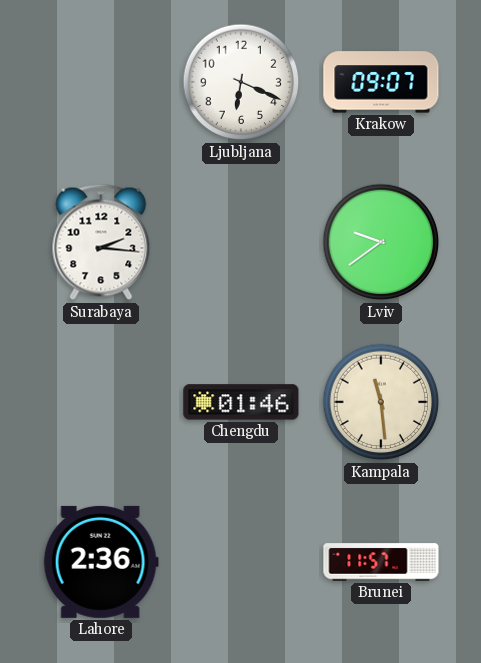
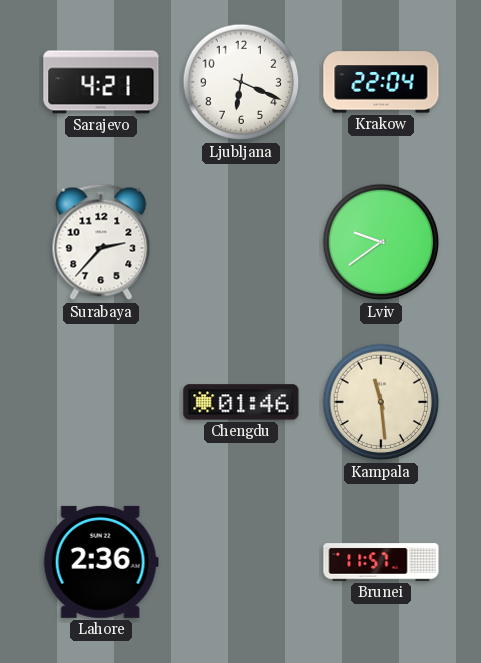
Sarajevo: none -> 4:21 (101, 82)
Krakow: 09:07 -> 22:04 (381, 82)
Surabaya: 2:16 -> 2:37 (101, 242)
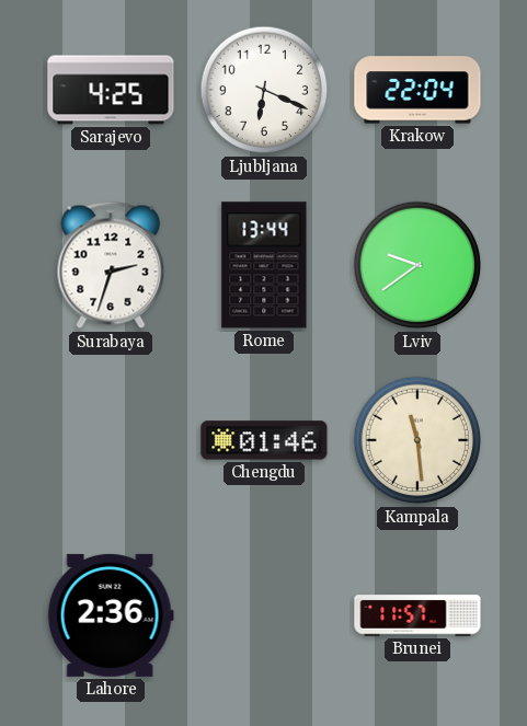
Sarajevo: 4:21 -> 4:25 (111, 90)
Surabaya: 2:37 -> 2:33 (111, 265)
Rome: none -> 13:44 (264, 265)
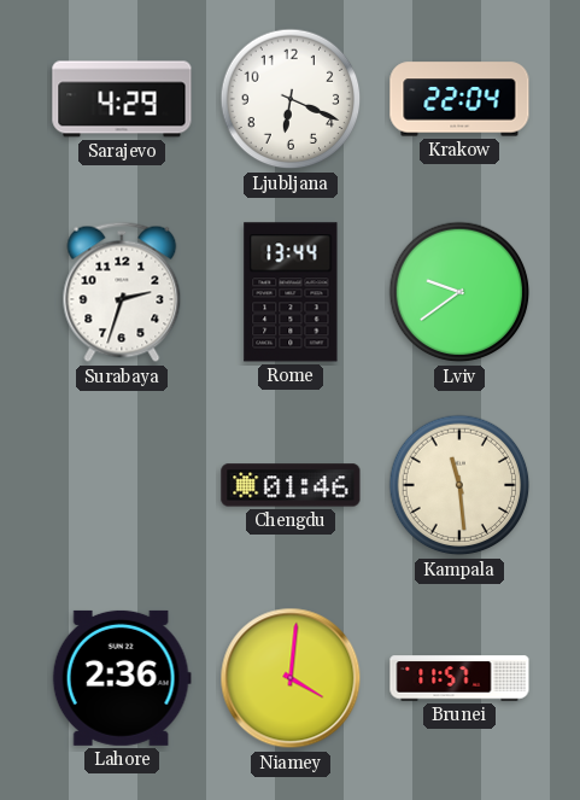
Sarajevo: 4:25 -> 4:29 (122, 99)
Niamey: none -> 4:01 (291, 678)
